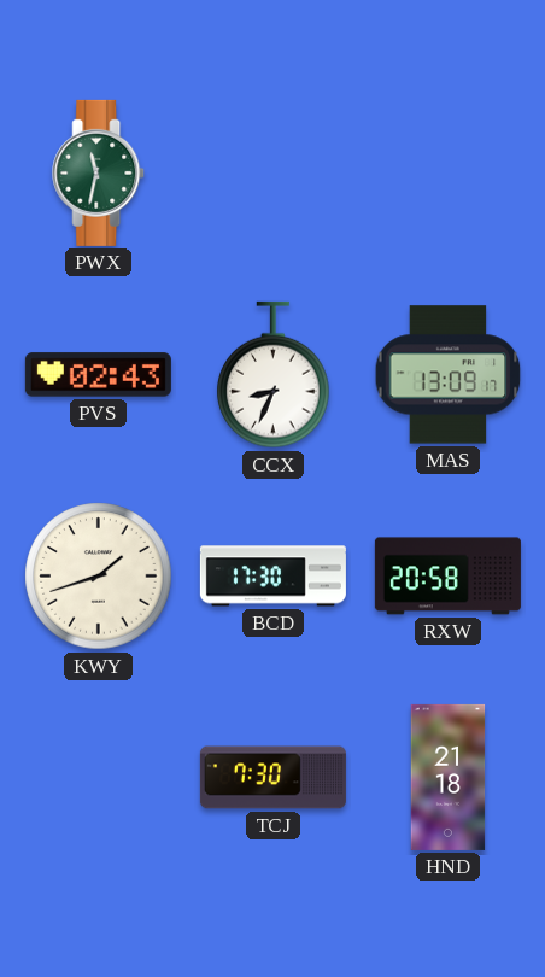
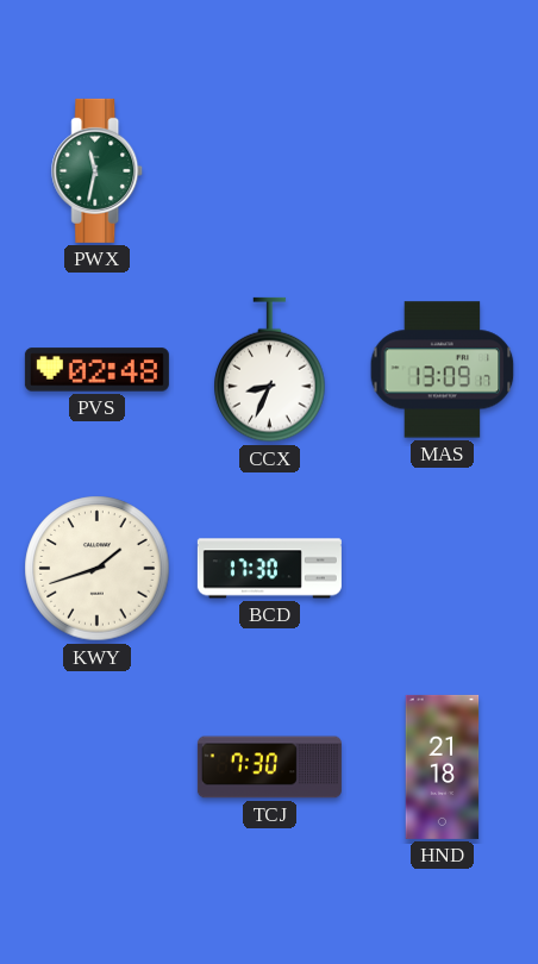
PVS: 02:43 -> 02:48 (96, 370)
RXW: 20:58 -> none (447, 577)
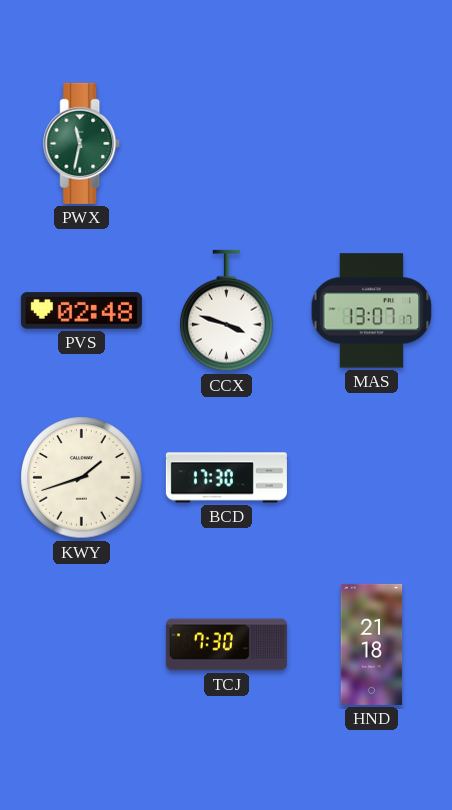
CCX: 8:34 -> 3:48 (227, 311)
MAS: 13:09 -> 13:07 (372, 311)
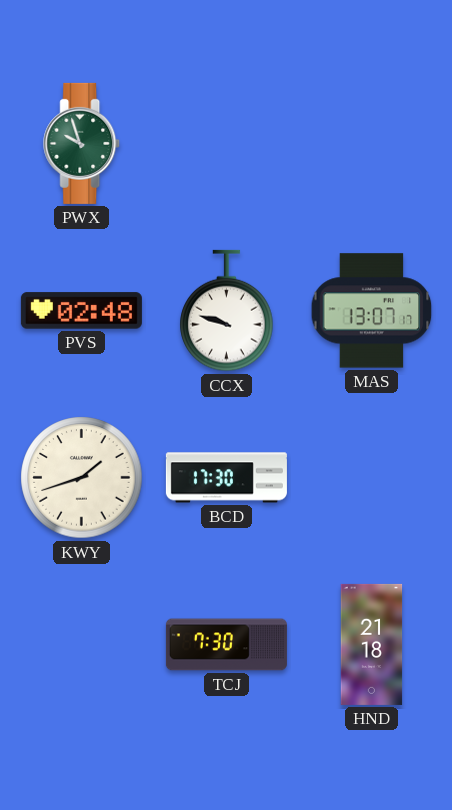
PWX: 11:32 -> 9:57 (82, 143)
CCX: 3:48 -> 9:48 (227, 311)
